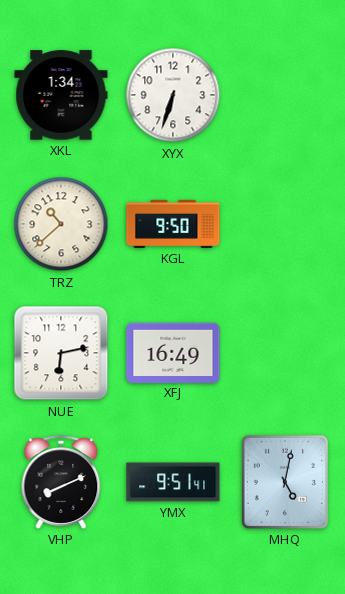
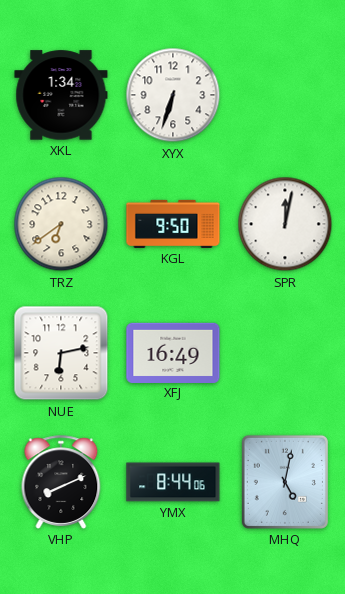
TRZ: 10:38 -> 6:39 (61, 224)
SPR: none -> 12:02 (285, 224)
YMX: 9:51 -> 8:44 (173, 482)
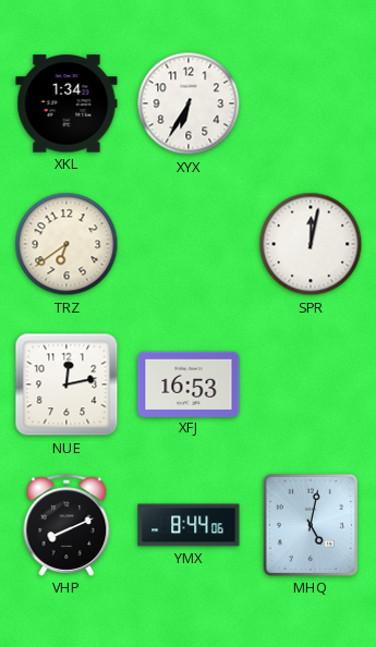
XYX: 6:33 -> 6:35 (189, 103)
KGL: 9:50 -> none (173, 224)
NUE: 6:13 -> 12:13 (66, 384)
XFJ: 16:49 -> 16:53 (189, 383)
